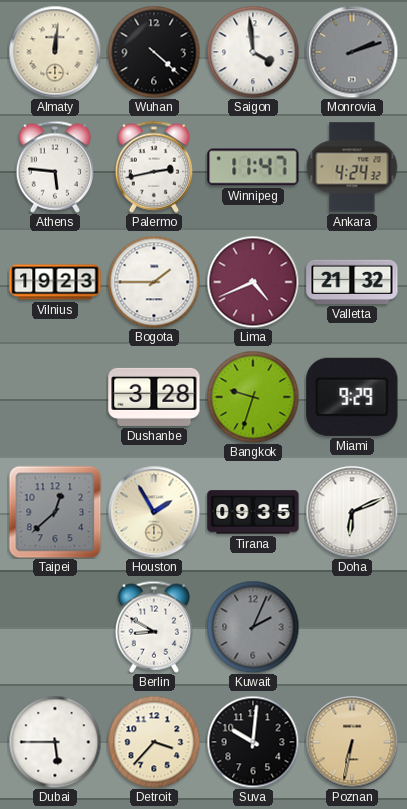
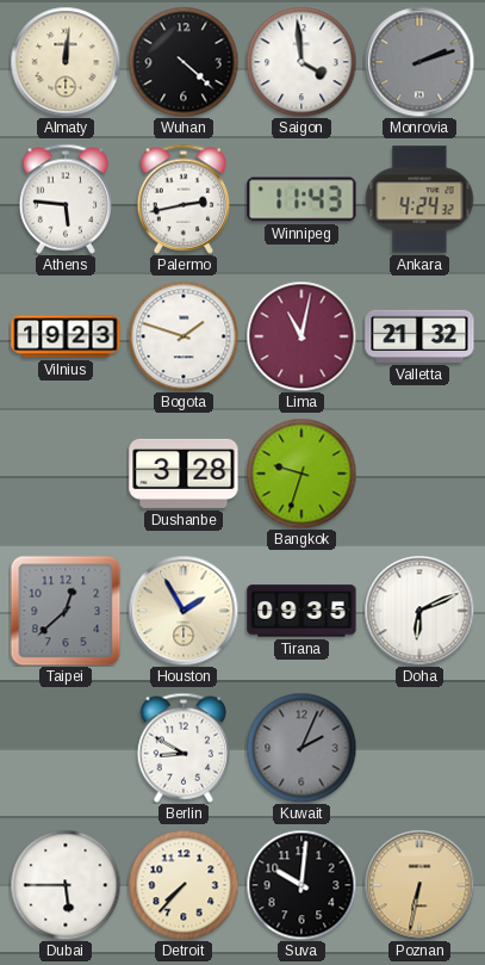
Winnipeg: 11:47 -> 11:43 (301, 199)
Bogota: 1:45 -> 1:48 (184, 336)
Lima: 4:41 -> 11:02 (301, 336)
Miami: 9:29 -> none (352, 397)
Detroit: 3:37 -> 7:37 (184, 885)
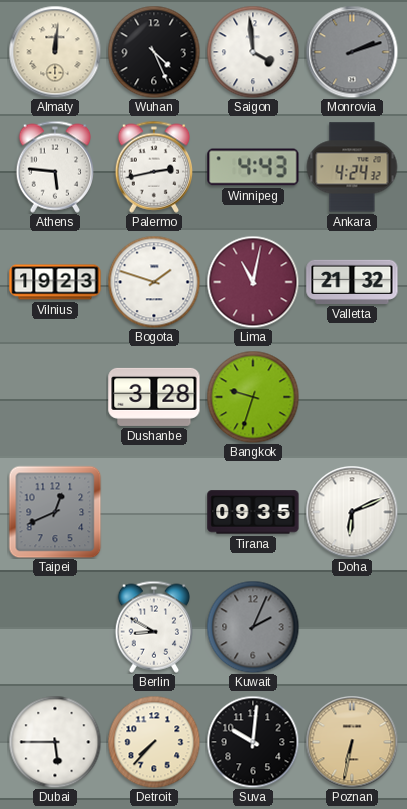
Wuhan: 4:22 -> 4:26 (154, 52)
Winnipeg: 11:43 -> 4:43 (253, 167)
Taipei: 12:38 -> 12:41 (55, 512)
Houston: 1:55 -> none (184, 611)
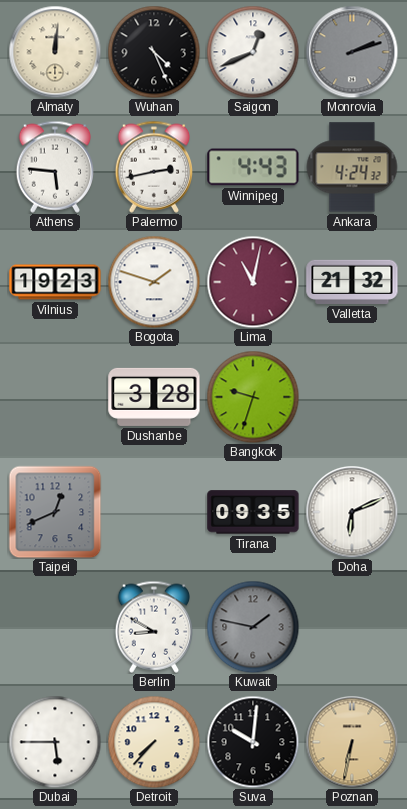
Saigon: 3:59 -> 12:41 (253, 52)
Kuwait: 2:04 -> 1:47 (253, 627)
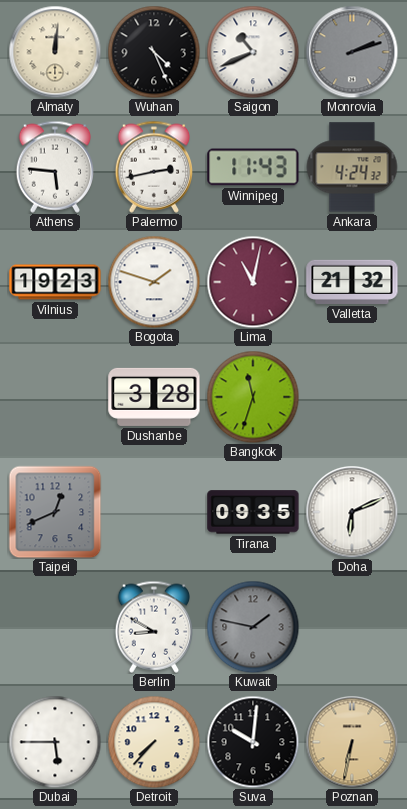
Saigon: 12:41 -> 10:41 (253, 52)
Winnipeg: 4:43 -> 11:43 (253, 167)
Bangkok: 9:33 -> 11:33 (253, 397)
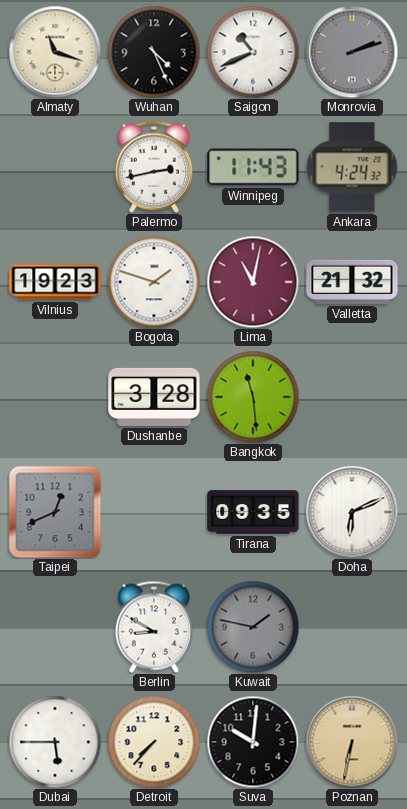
Almaty: 12:01 -> 11:18 (55, 52)
Athens: 5:46 -> none (54, 167)
Bangkok: 11:33 -> 11:29 (253, 397)
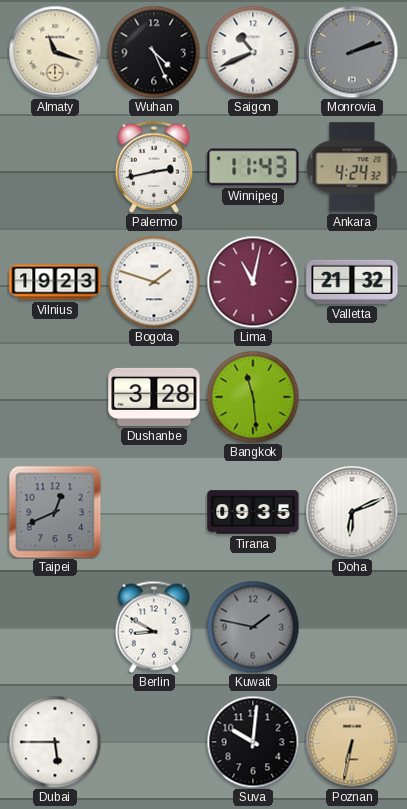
Detroit: 7:37 -> none (154, 742)
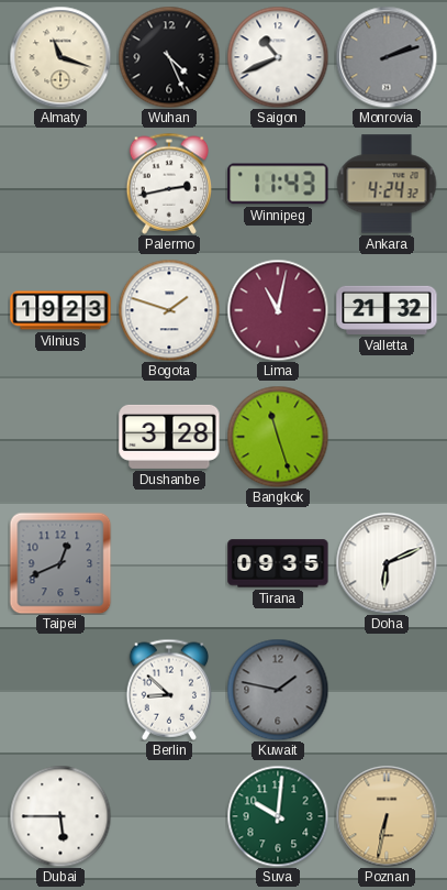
Bangkok: 11:29 -> 11:27 (278, 437)
Berlin: 8:50 -> 8:52 (168, 690)
Suva dial: black -> green (278, 816)
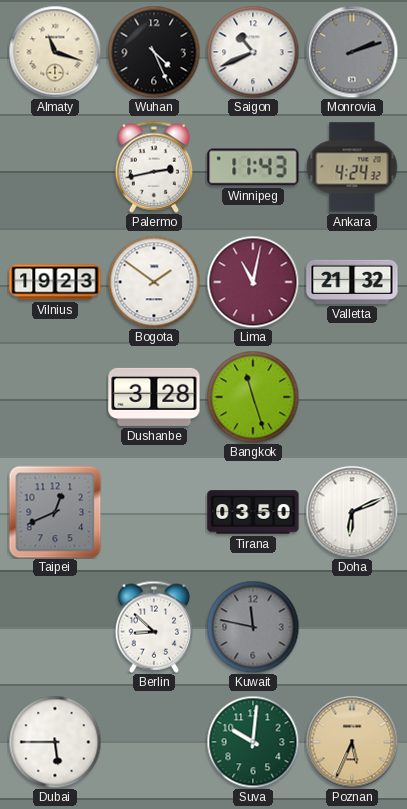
Bogota: 1:48 -> 1:51 (154, 282)
Tirana: 09:35 -> 03:50 (253, 512)
Kuwait: 1:47 -> 11:47 (253, 627)
Poznan: 6:32 -> 5:34 (352, 742)
